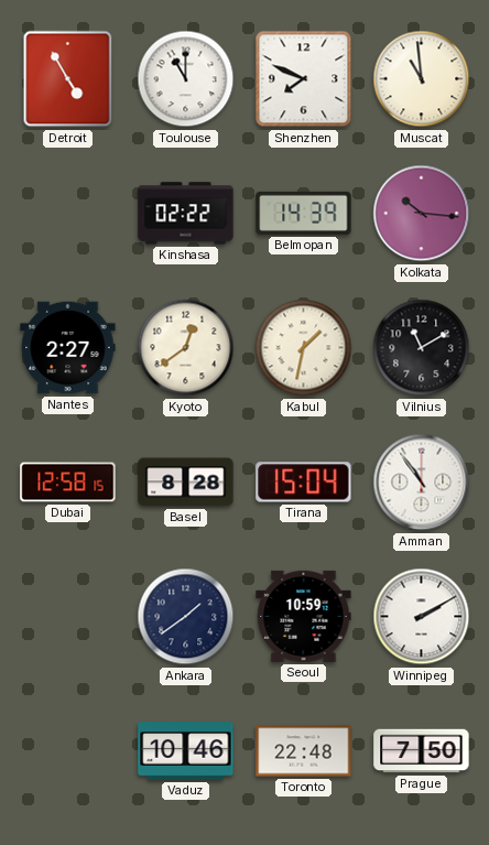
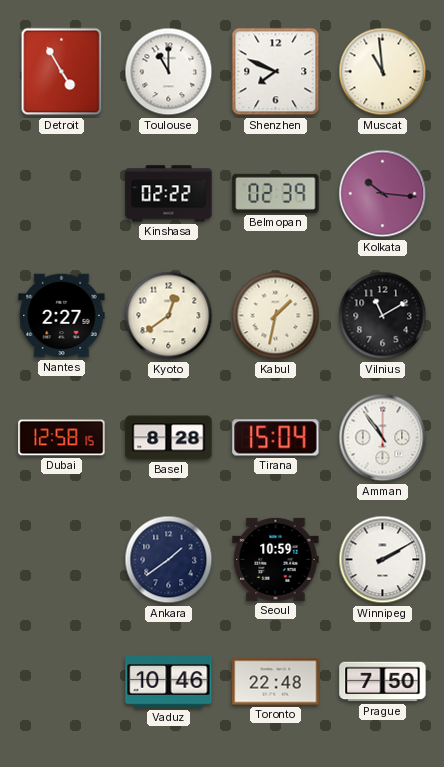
Belmopan: 14:39 -> 02:39 (276, 193)
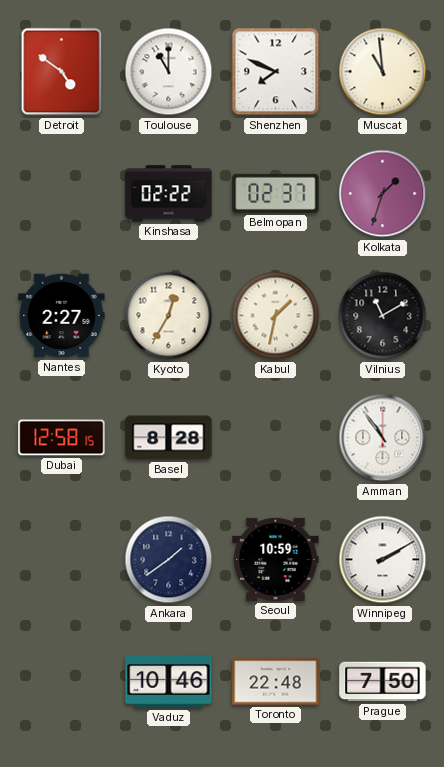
Detroit: 4:55 -> 4:51 (62, 72)
Belmopan: 02:39 -> 02:37 (276, 193)
Kolkata: 10:16 -> 1:33 (383, 194)
Kyoto: 12:39 -> 12:35 (169, 316)
Tirana: 15:04 -> none (276, 438)
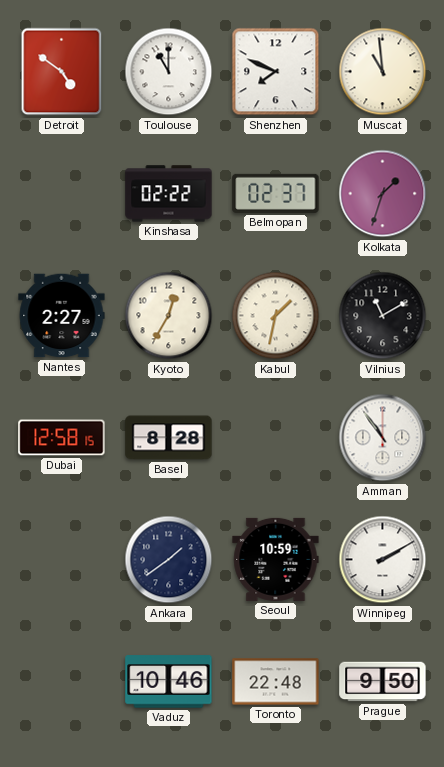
Prague: 7:50 -> 9:50 (383, 682)
